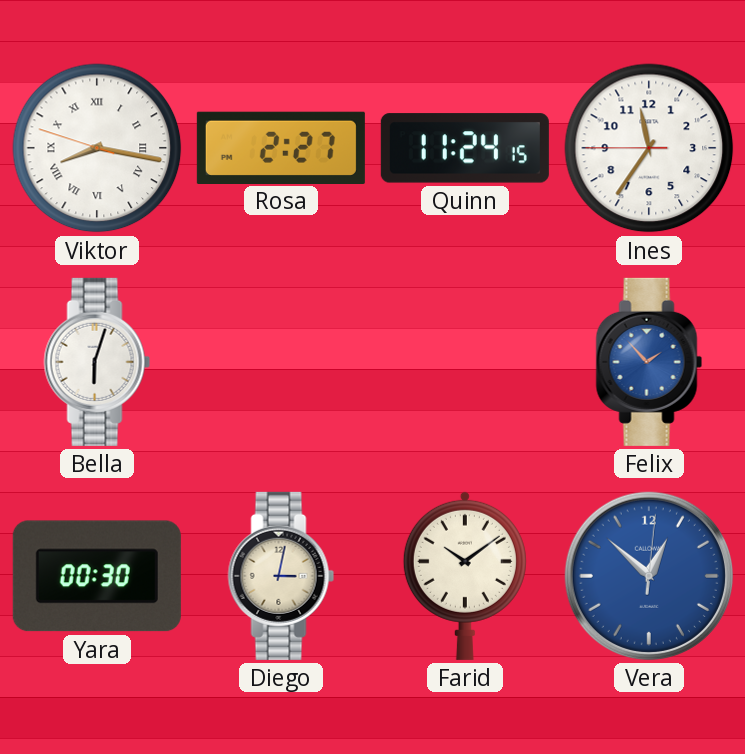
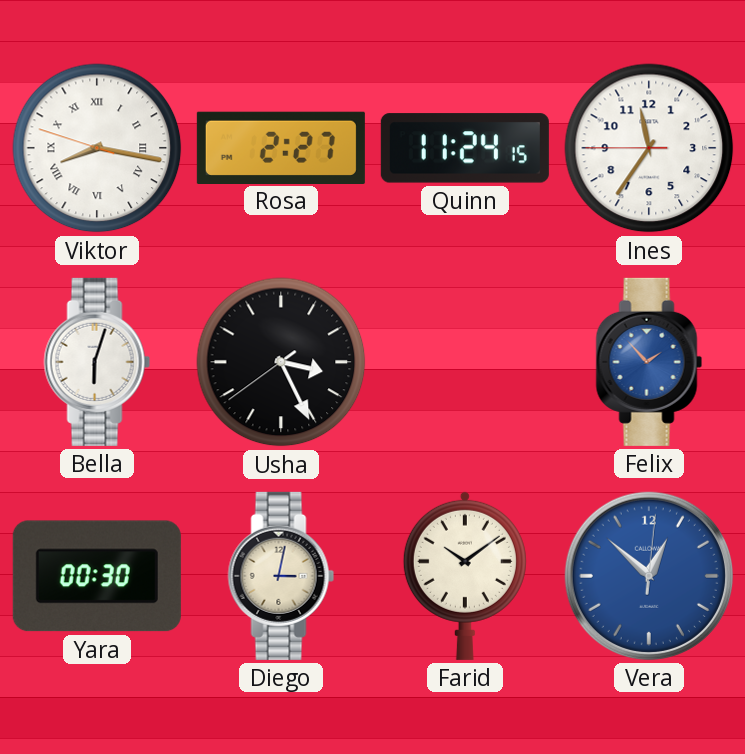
Usha: none -> 3:25 (281, 362)
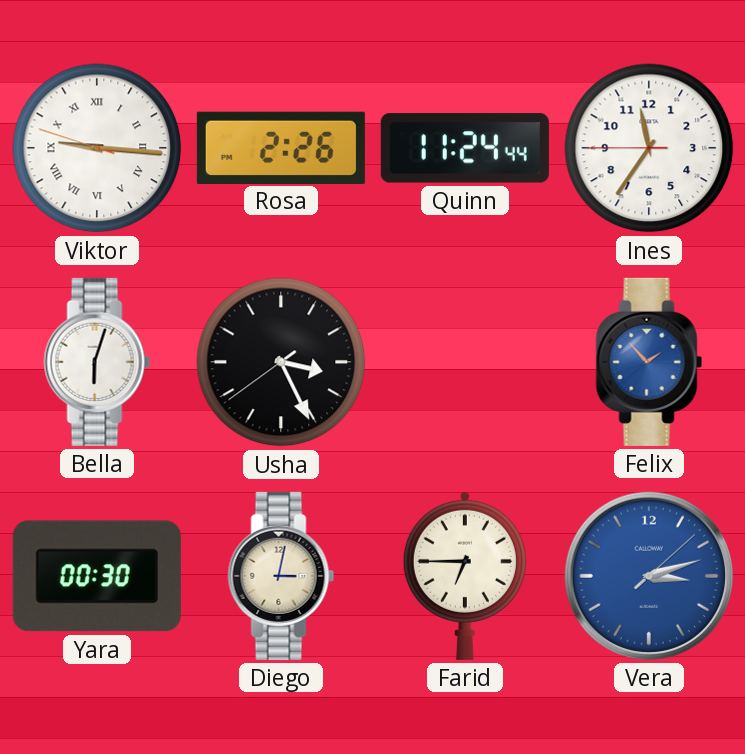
Viktor: 8:16 -> 9:15 (97, 148)
Rosa: 2:27 -> 2:26 (281, 147)
Quinn: 11:24:15 -> 11:24:44 (465, 148)
Farid: 10:09 -> 6:45 (465, 575)
Vera: 12:52 -> 3:12 (649, 576)
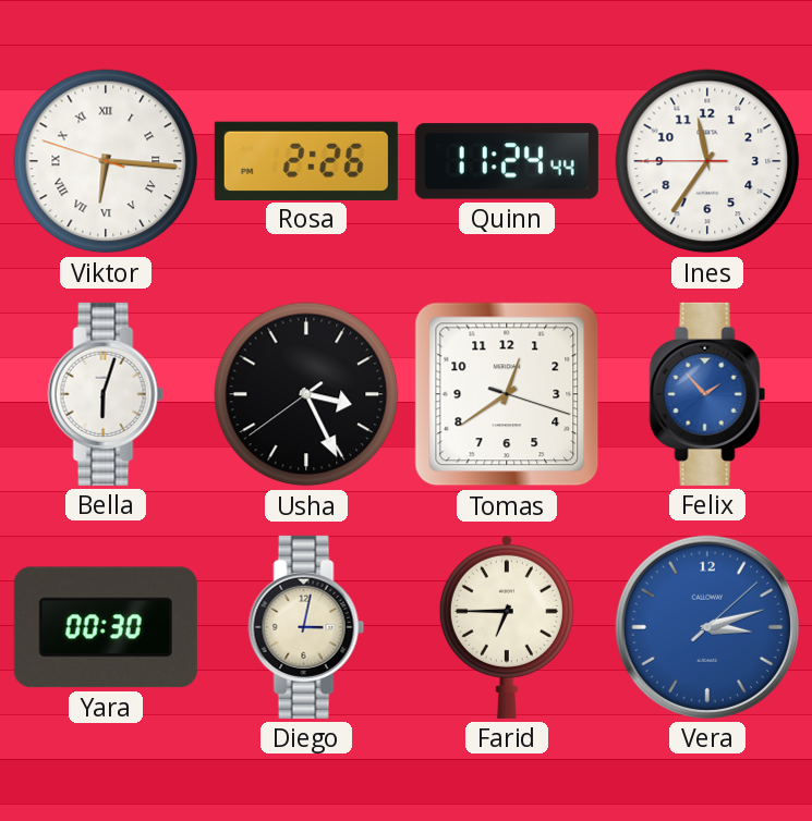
Viktor: 9:15 -> 6:15 (106, 161)
Tomas: none -> 12:39 (507, 394)
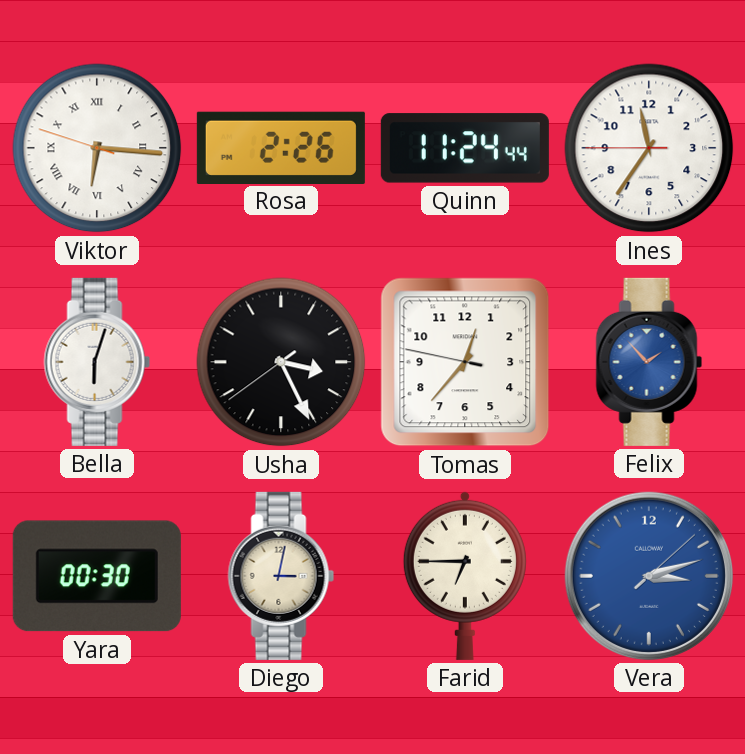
Tomas: 12:39 -> 12:36 (465, 362)
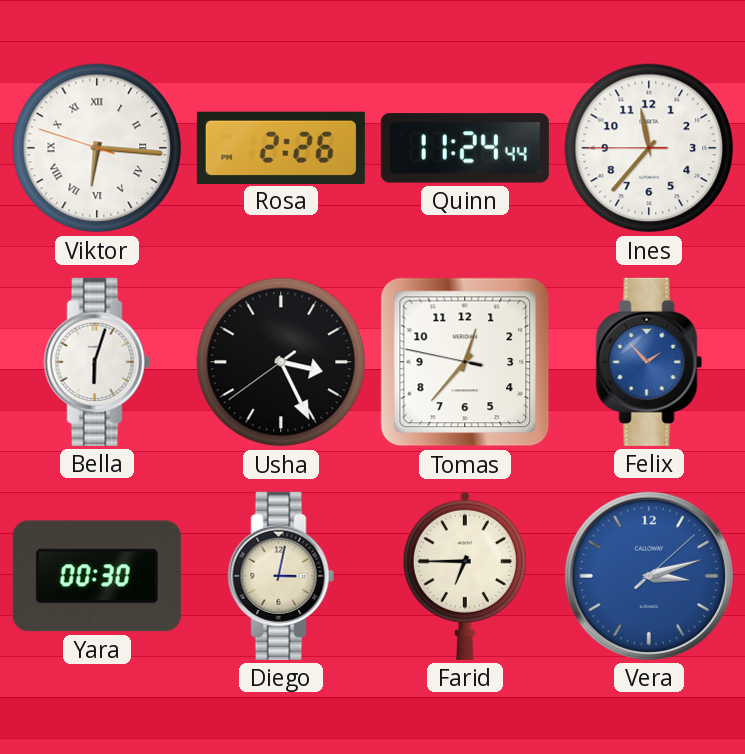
Ines: 11:35 -> 11:36 (649, 148)
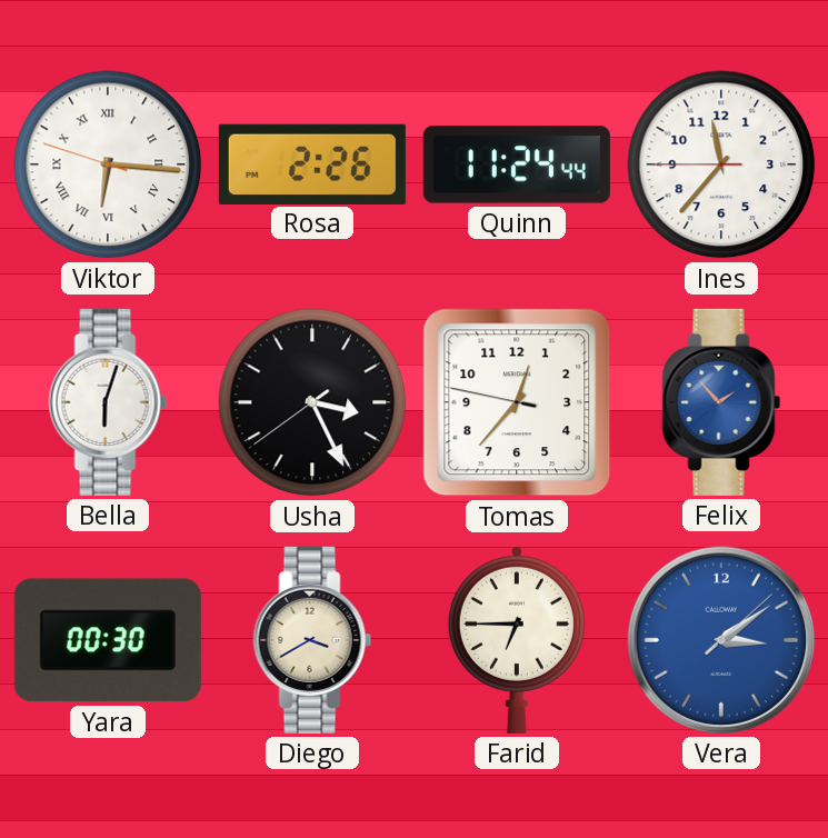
Diego: 3:02 -> 3:40 (312, 640)
Vera: 3:12 -> 3:09 (721, 640)
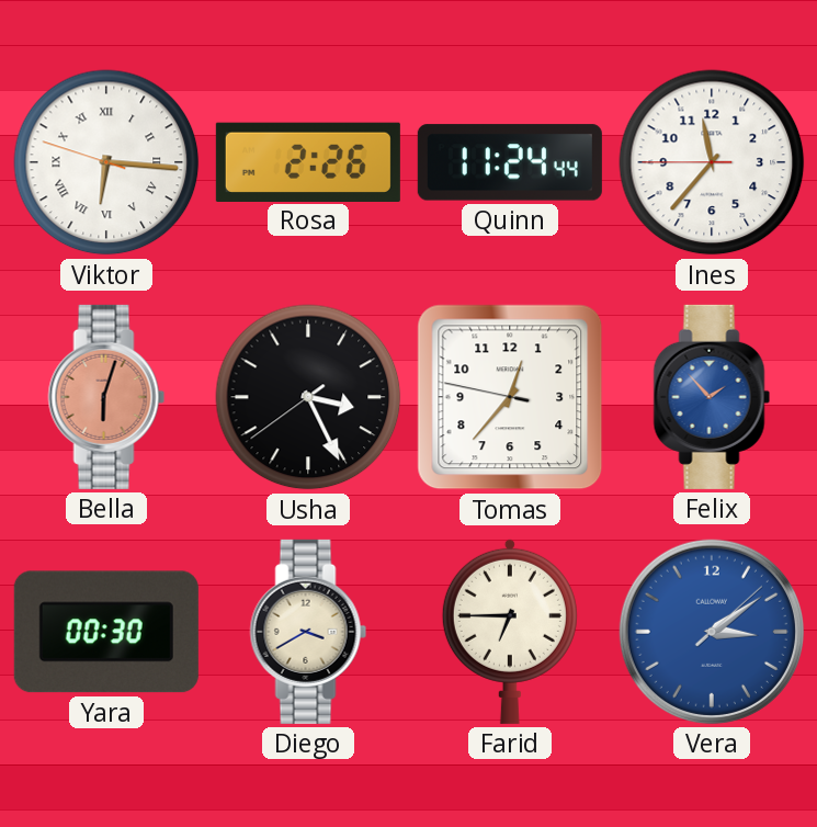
Bella dial: white -> salmon (106, 397)
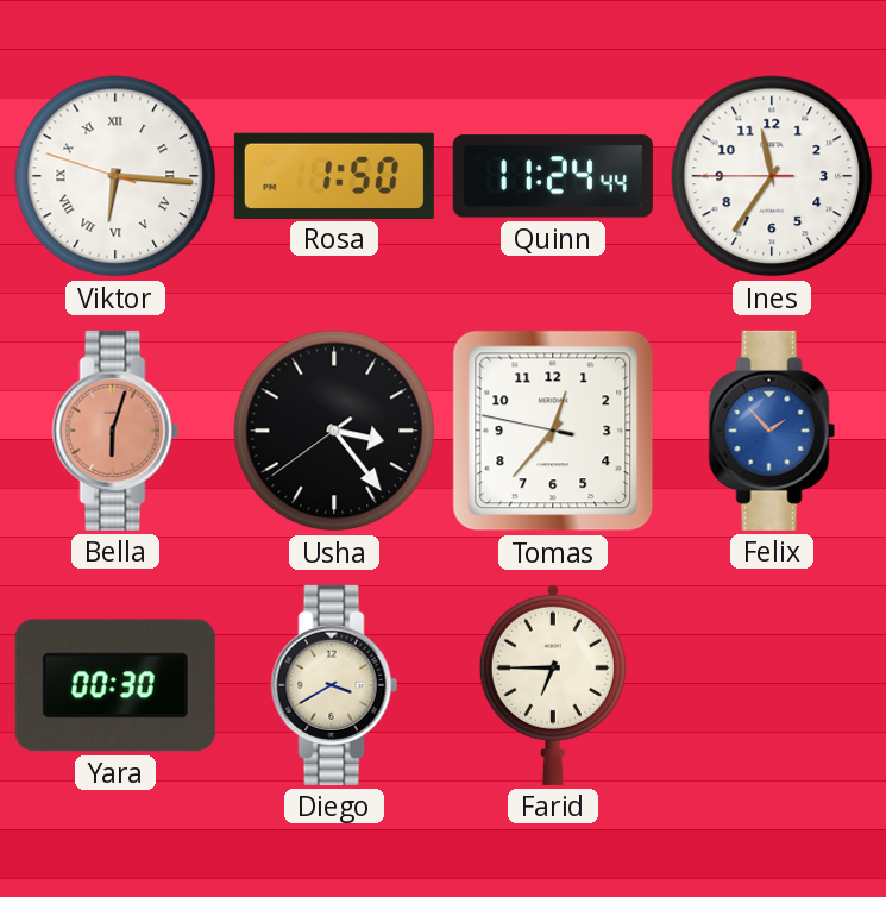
Rosa: 2:26 -> 1:50 (334, 175)
Ines: 11:36 -> 11:35 (772, 176)
Usha: 3:25 -> 3:23 (334, 431)
Vera: 3:09 -> none (712, 632)
